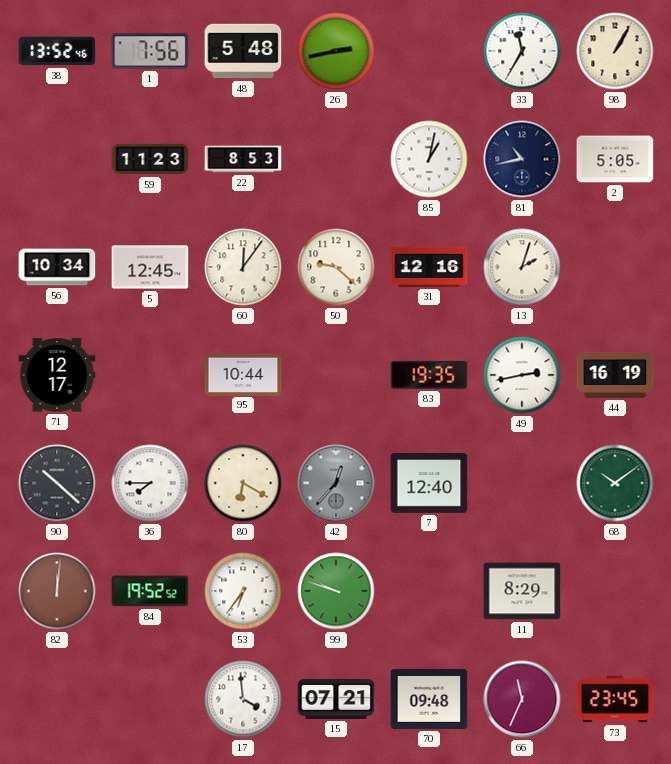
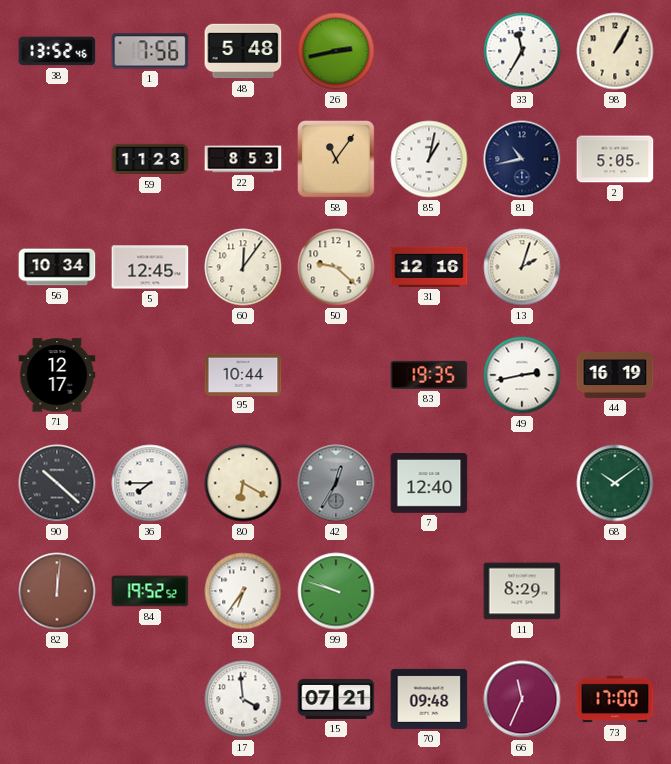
58: none -> 11:06 (337, 160)
42: 12:37 -> 12:35 (336, 483)
73: 23:45 -> 17:00 (615, 699)
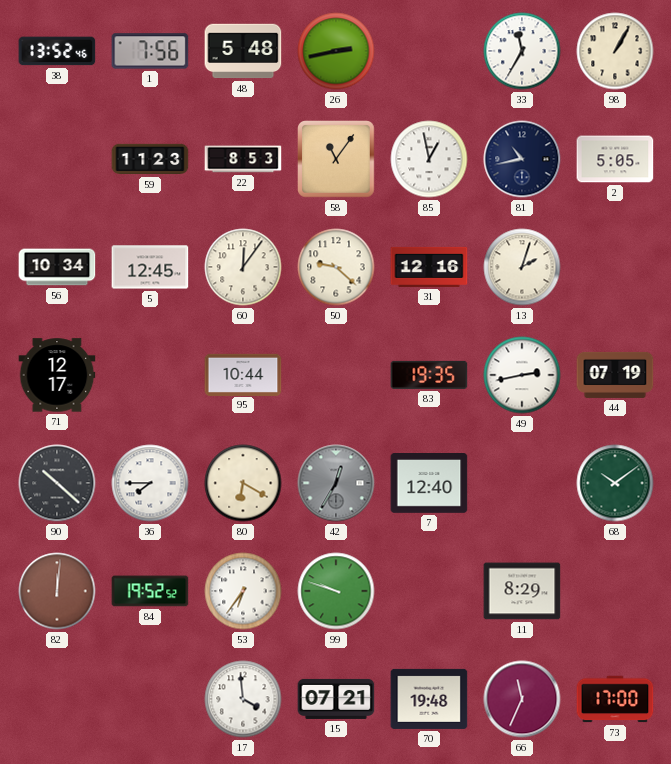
85: 1:02 -> 12:58 (429, 159)
44: 16:19 -> 07:19 (615, 375)
70: 09:48 -> 19:48 (429, 699)
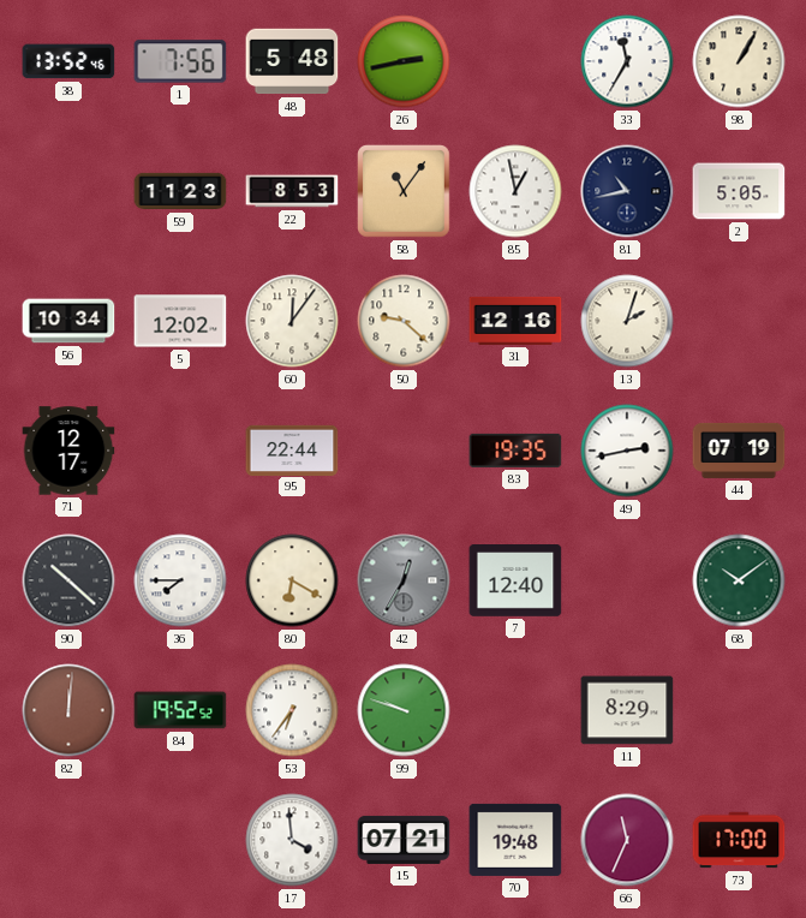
5: 12:45 -> 12:02 (180, 321)
95: 10:44 -> 22:44 (292, 449)
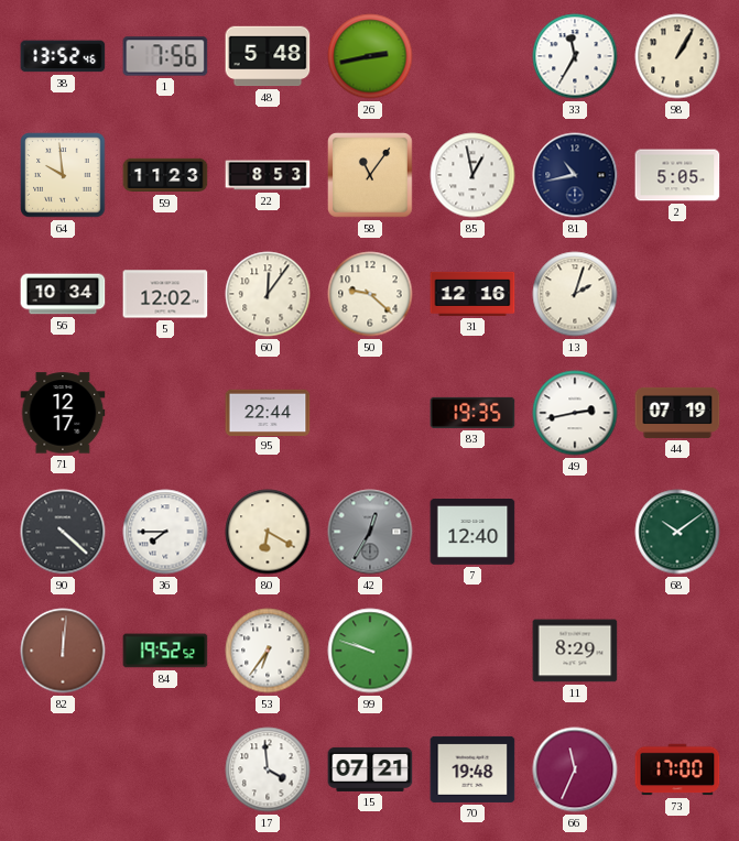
64: none -> 9:59 (63, 175)
90: 10:22 -> 4:22 (63, 532)
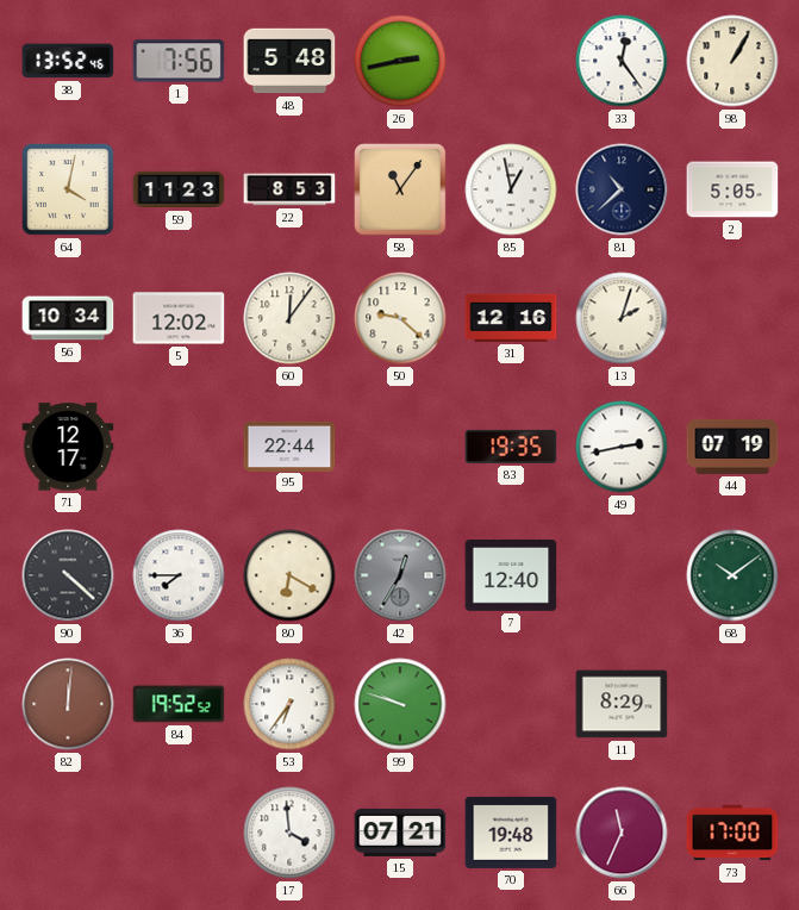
33: 11:35 -> 12:24 (622, 61)
64: 9:59 -> 4:02 (68, 189)
81: 10:43 -> 10:38 (622, 189)
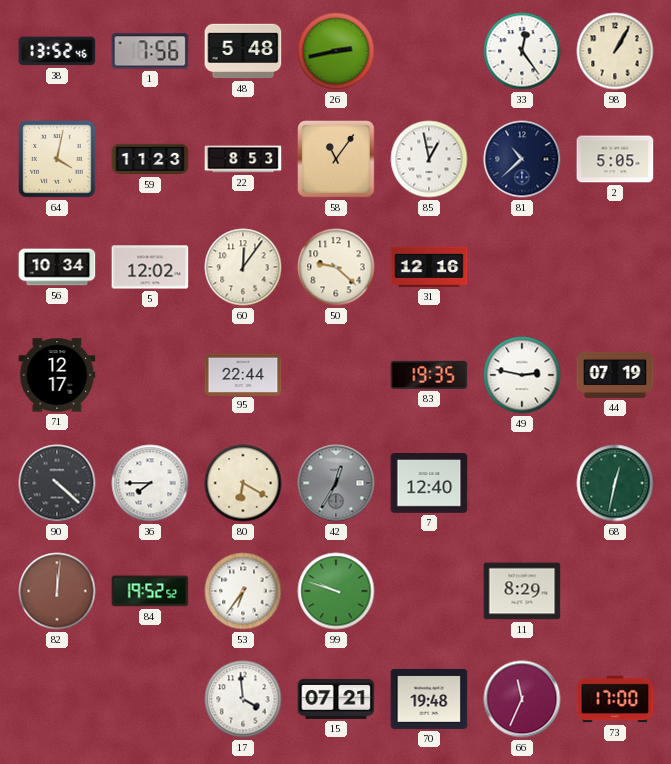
13: 2:03 -> none (622, 318)
49: 2:43 -> 2:47 (522, 375)
68: 10:09 -> 12:32 (615, 483)
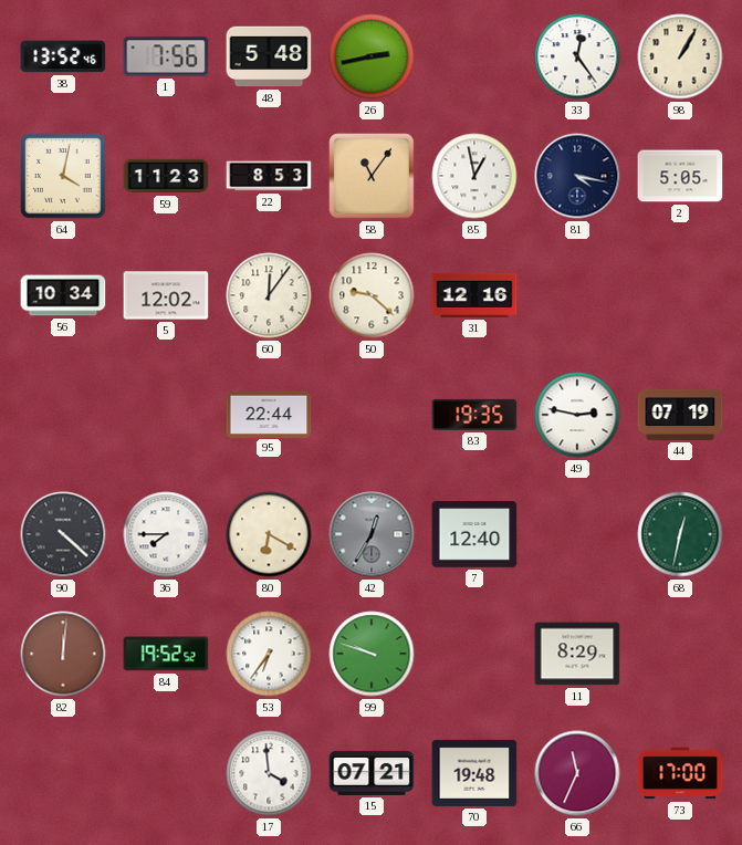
81: 10:38 -> 4:17 (577, 176)
71: 12:17 -> none (57, 375)
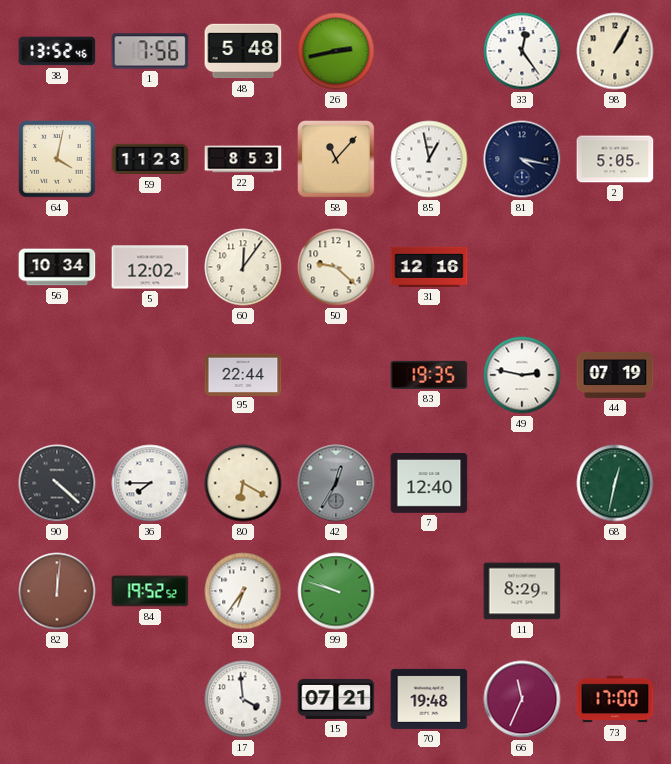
58: 11:06 -> 11:07 (337, 160)
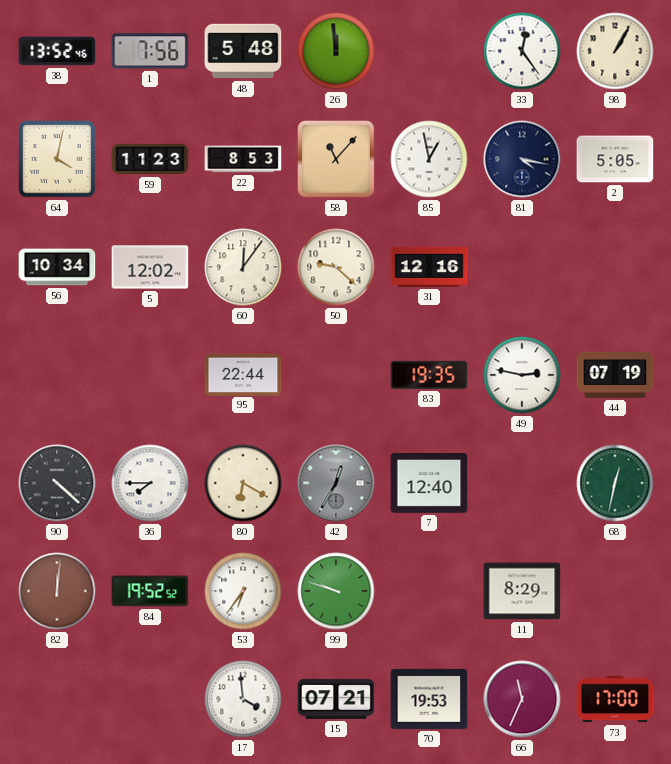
26: 2:43 -> 11:59 (336, 51)
70: 19:48 -> 19:53 (429, 699)
